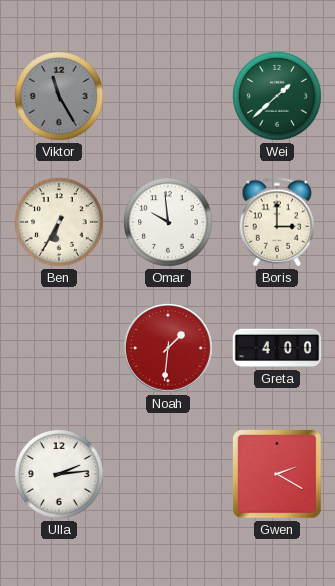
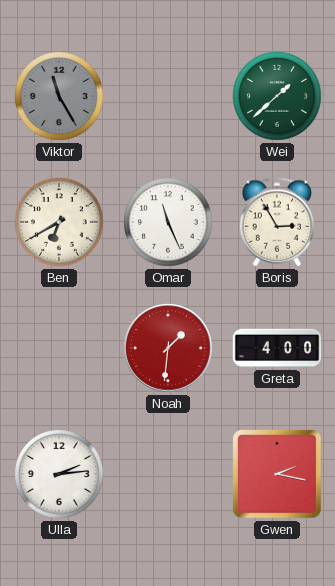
Ben: 6:35 -> 6:40 (59, 222)
Omar: 9:59 -> 11:26 (168, 222)
Boris: 3:00 -> 2:55 (277, 222)
Gwen: 2:20 -> 2:17 (277, 474)
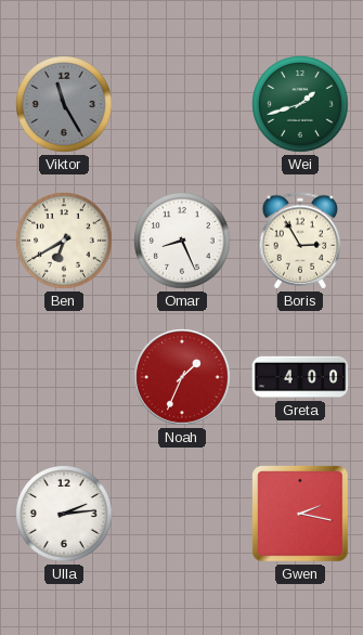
Wei: 1:38 -> 1:42 (300, 104)
Omar: 11:26 -> 8:26 (182, 241)
Noah: 1:31 -> 1:34 (182, 377)
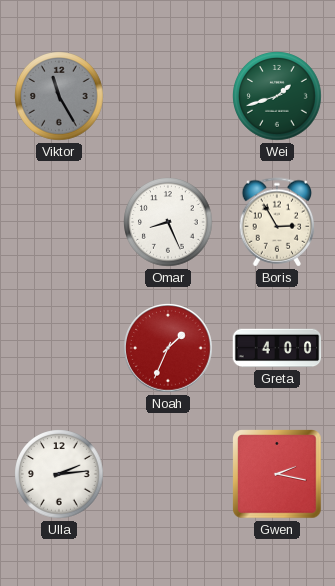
Ben: 6:40 -> none (64, 241)
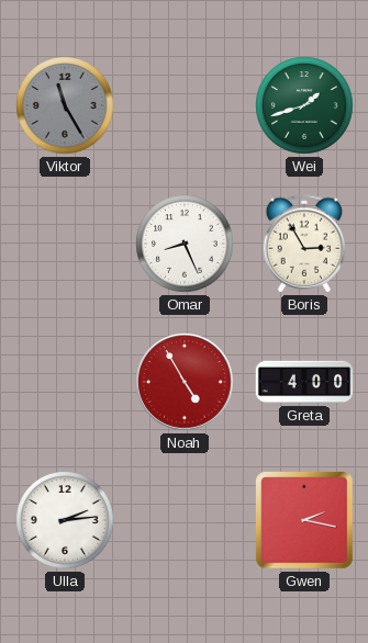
Noah: 1:34 -> 4:55 (185, 382)
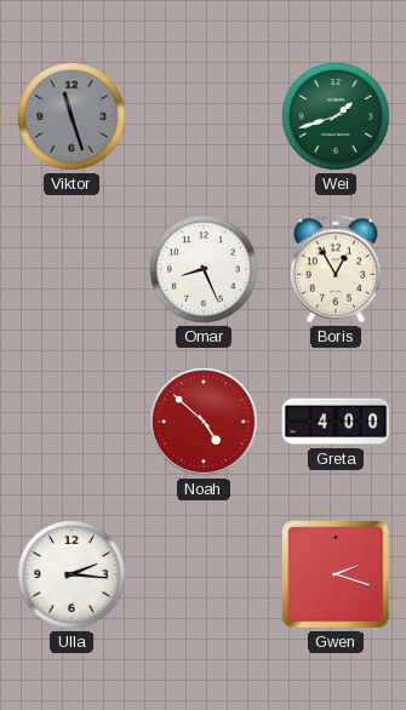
Viktor: 11:25 -> 11:27 (72, 116)
Boris: 2:55 -> 12:55 (336, 269)
Noah: 4:55 -> 4:52 (204, 422)
Ulla: 2:14 -> 2:16 (72, 574)
Gwen: 2:17 -> 2:18 (336, 574)
